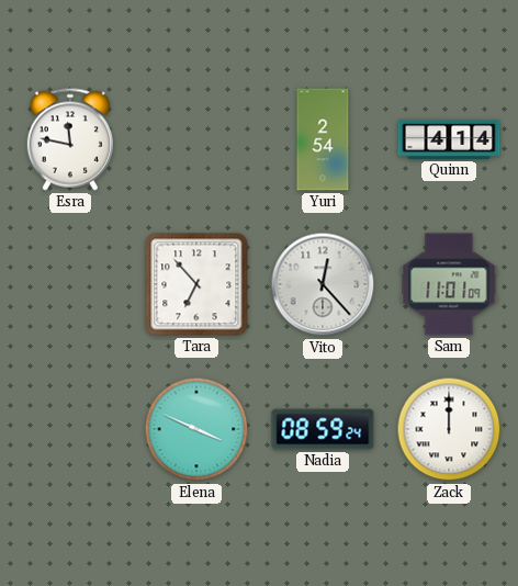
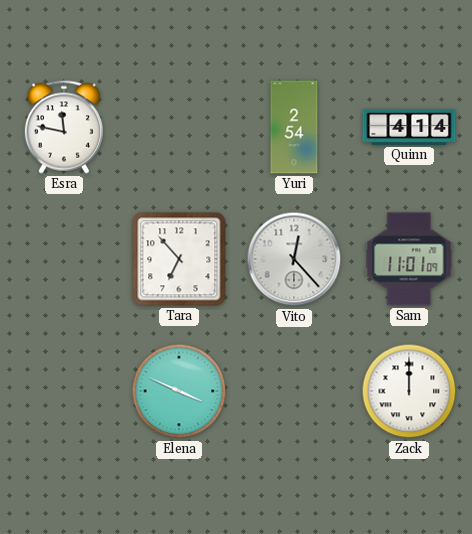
Nadia: 08:59 -> none (323, 429)
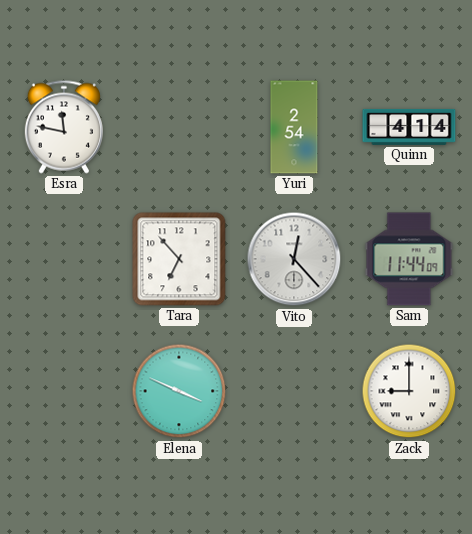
Sam: 11:01 -> 11:44 (409, 259)
Zack: 12:00 -> 9:00 (409, 391)
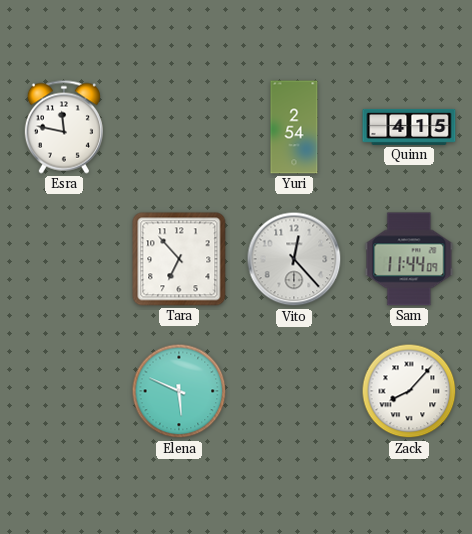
Quinn: 4:14 -> 4:15 (409, 127)
Elena: 3:49 -> 5:49 (179, 391)
Zack: 9:00 -> 8:07 (409, 391)
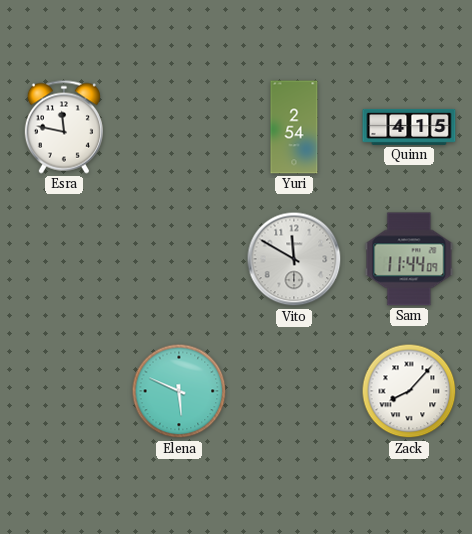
Tara: 6:53 -> none (179, 259)
Vito: 12:23 -> 11:50 (294, 259)
